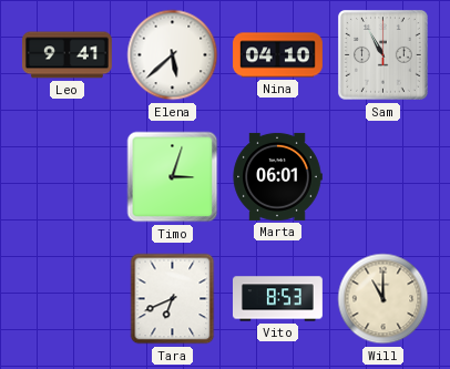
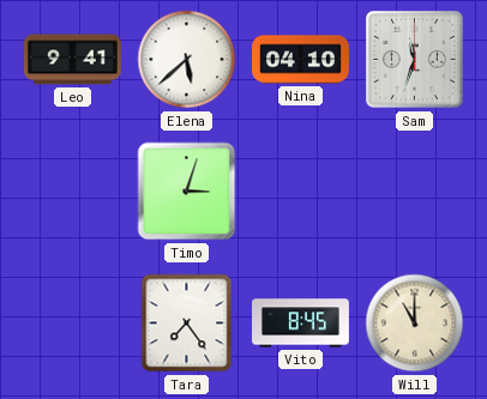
Sam: 10:55 -> 11:33 (415, 60)
Marta: 06:01 -> none (277, 176)
Tara: 6:41 -> 7:24 (187, 324)
Vito: 8:53 -> 8:45 (301, 324)
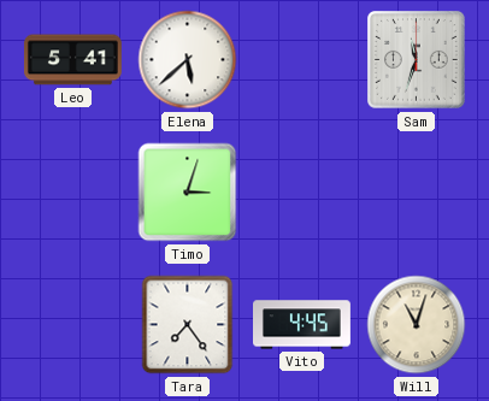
Leo: 9:41 -> 5:41 (72, 60)
Nina: 04:10 -> none (301, 60)
Vito: 8:45 -> 4:45 (302, 325)
Will: 11:00 -> 11:03 (417, 325)
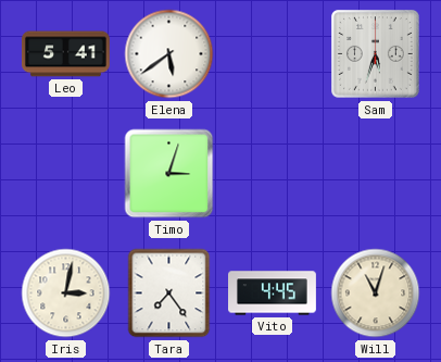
Elena: 5:38 -> 5:39 (169, 54)
Sam: 11:33 -> 5:33 (376, 54)
Iris: none -> 3:02 (66, 294)
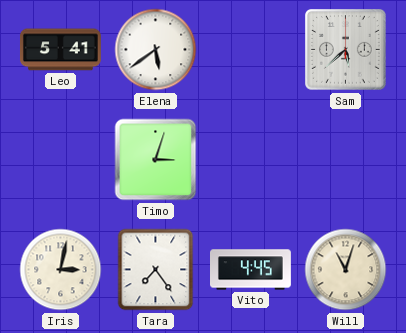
Sam: 5:33 -> 5:38 (346, 50)
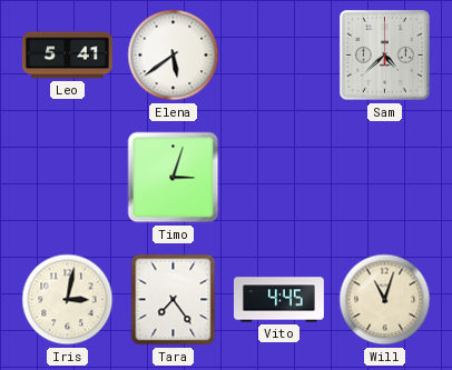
Sam: 5:38 -> 4:38 (385, 56)
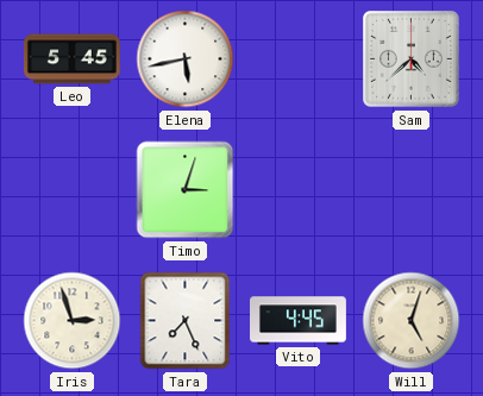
Leo: 5:41 -> 5:45 (71, 59)
Elena: 5:39 -> 5:43 (186, 59)
Iris: 3:02 -> 2:57 (73, 321)
Tara: 7:24 -> 7:26 (186, 321)
Will: 11:03 -> 5:03 (412, 321)
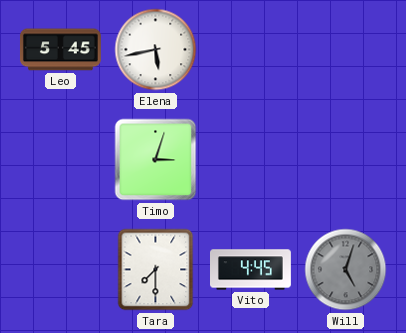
Sam: 4:38 -> none (412, 59)
Iris: 2:57 -> none (73, 321)
Tara: 7:26 -> 7:30 (156, 270)
Will dial: cream -> grey (346, 270)
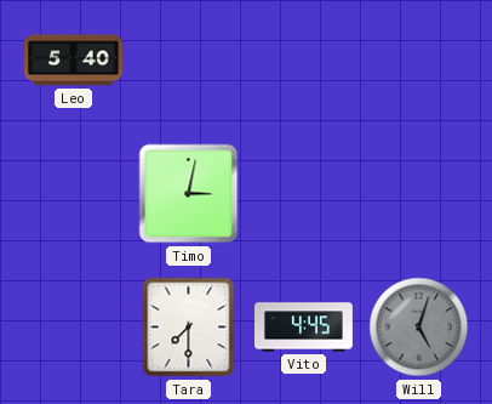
Leo: 5:45 -> 5:40 (73, 61)
Elena: 5:43 -> none (156, 50)
Timo: 3:03 -> 3:02 (189, 194)
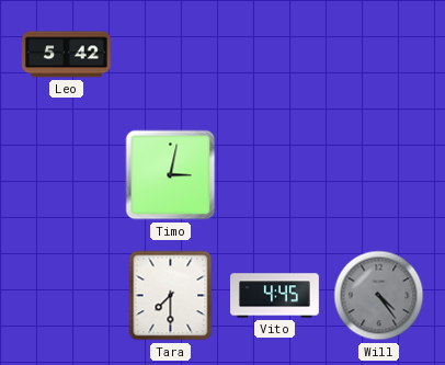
Leo: 5:40 -> 5:42 (66, 55)
Will: 5:03 -> 4:24 (379, 296)
